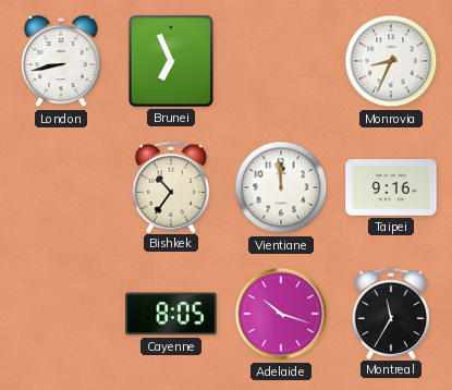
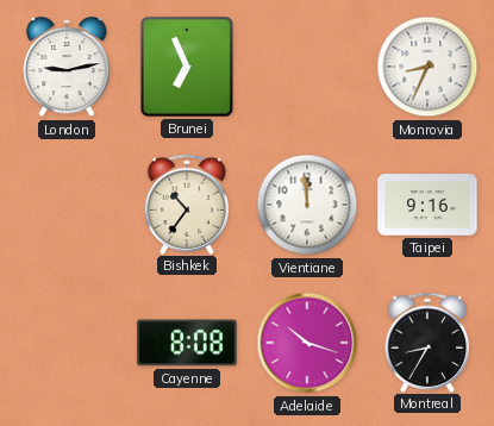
London: 8:43 -> 9:13 (67, 67)
Cayenne: 8:05 -> 8:08 (187, 343)
Montreal: 11:35 -> 8:35 (427, 342)
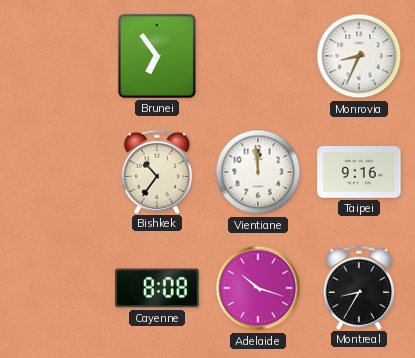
London: 9:13 -> none (67, 67)
Brunei: 6:56 -> 6:54 (157, 56)
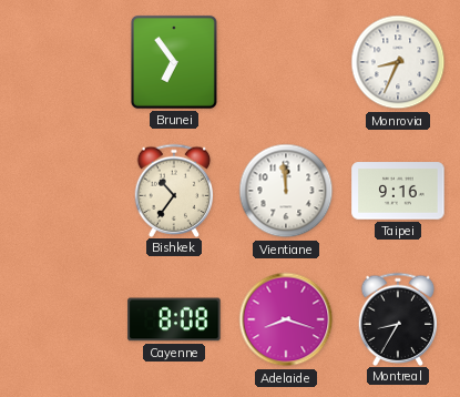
Adelaide: 10:18 -> 8:18 (286, 319)
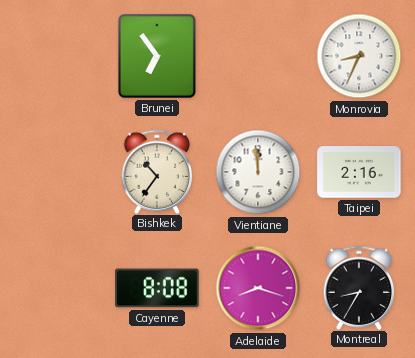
Taipei: 9:16 -> 2:16 (359, 172)
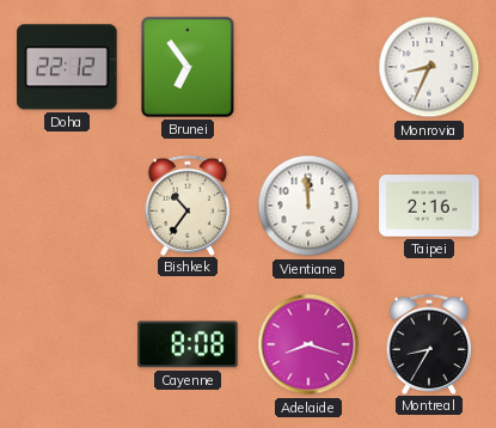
Doha: none -> 22:12 (67, 67)
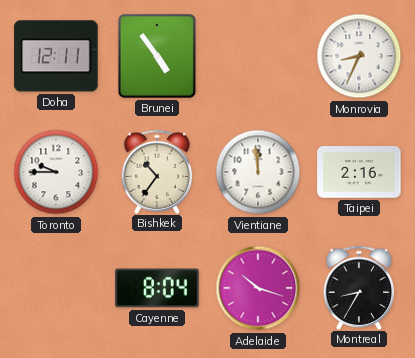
Doha: 22:12 -> 12:11 (56, 56)
Brunei: 6:54 -> 4:54 (157, 56)
Toronto: none -> 9:45 (56, 172)
Cayenne: 8:08 -> 8:04 (157, 288)
Adelaide: 8:18 -> 10:18 (258, 288)
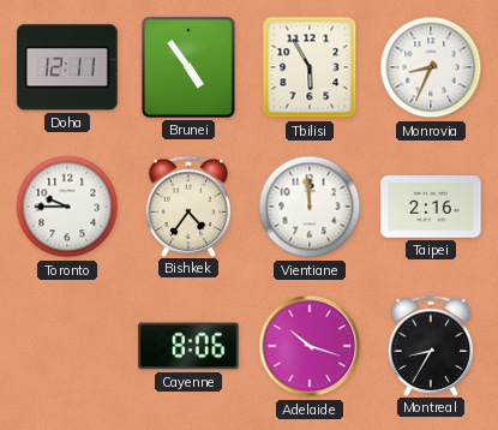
Tbilisi: none -> 5:55 (310, 67)
Bishkek: 10:36 -> 4:36 (188, 205)
Cayenne: 8:04 -> 8:06 (188, 346)
